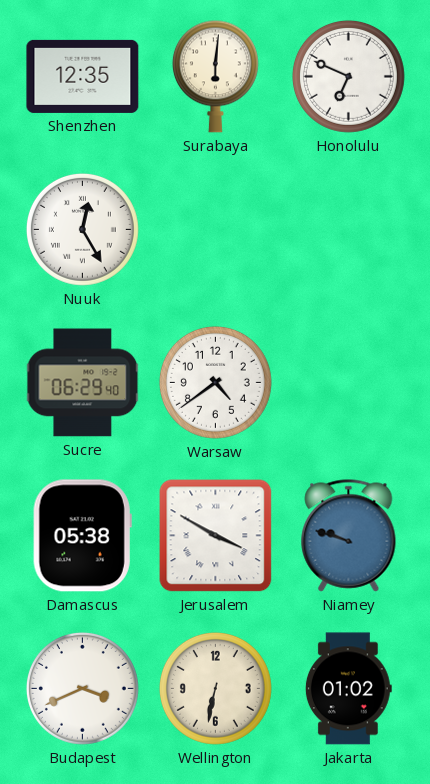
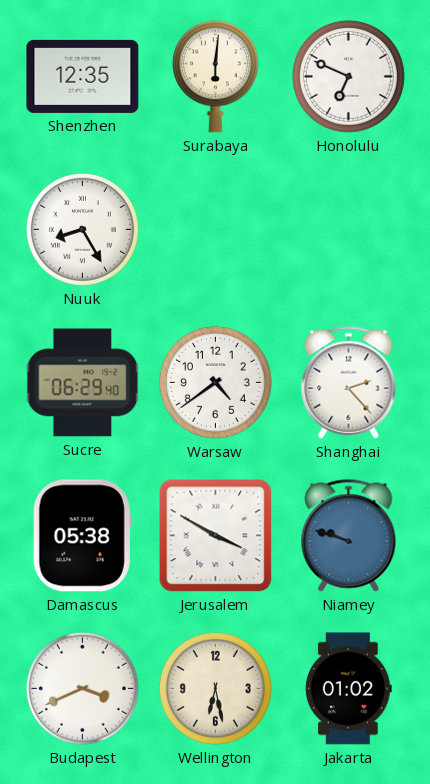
Nuuk: 12:25 -> 8:25 (82, 229)
Shanghai: none -> 2:23 (349, 383)
Wellington: 6:32 -> 6:28 (215, 688)
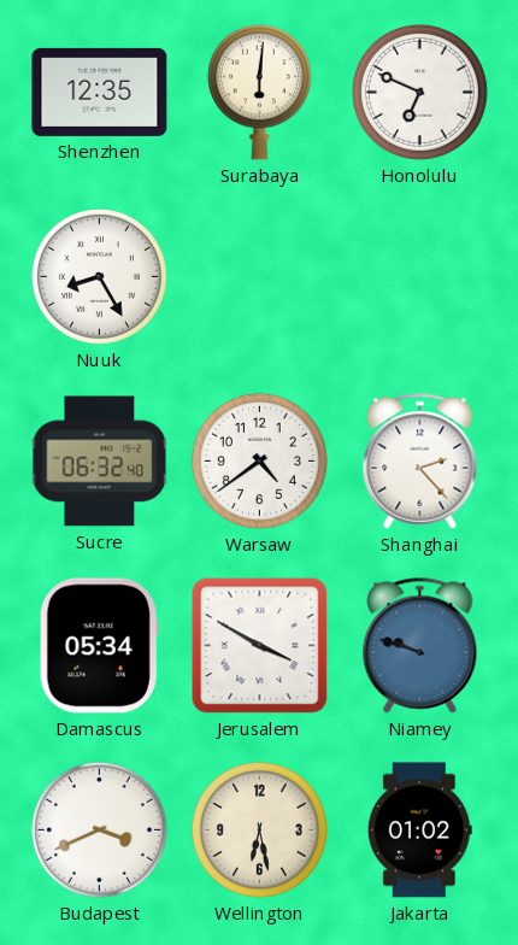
Sucre: 06:29 -> 06:32 (100, 462)
Damascus: 05:38 -> 05:34 (99, 646)
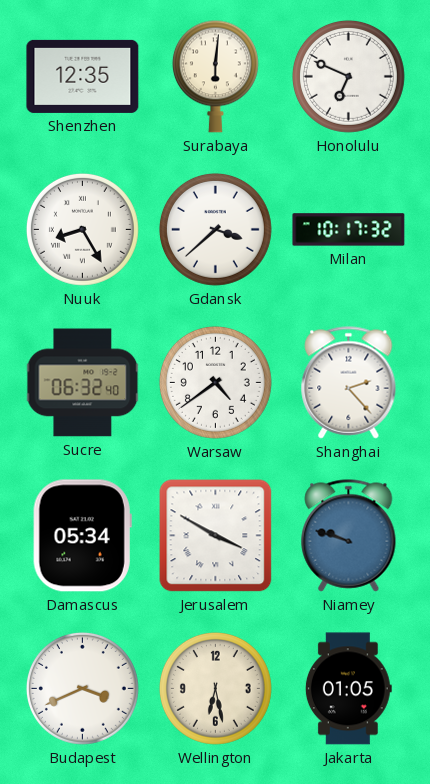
Gdansk: none -> 3:38 (215, 229)
Milan: none -> 10:17 (349, 230)
Jakarta: 01:02 -> 01:05 (348, 689)
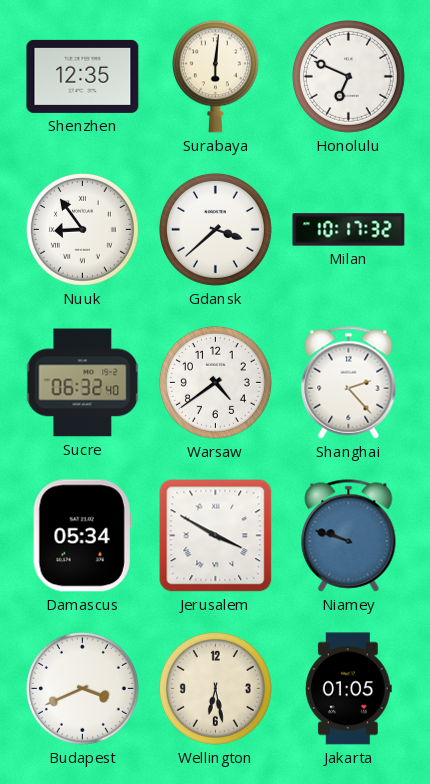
Nuuk: 8:25 -> 8:54 (82, 229)
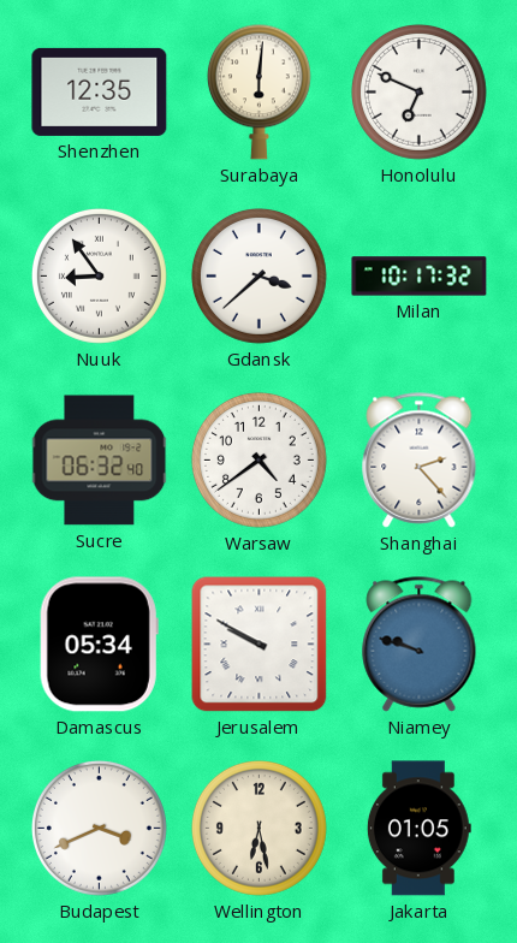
Jerusalem: 3:50 -> 9:50 (260, 645)
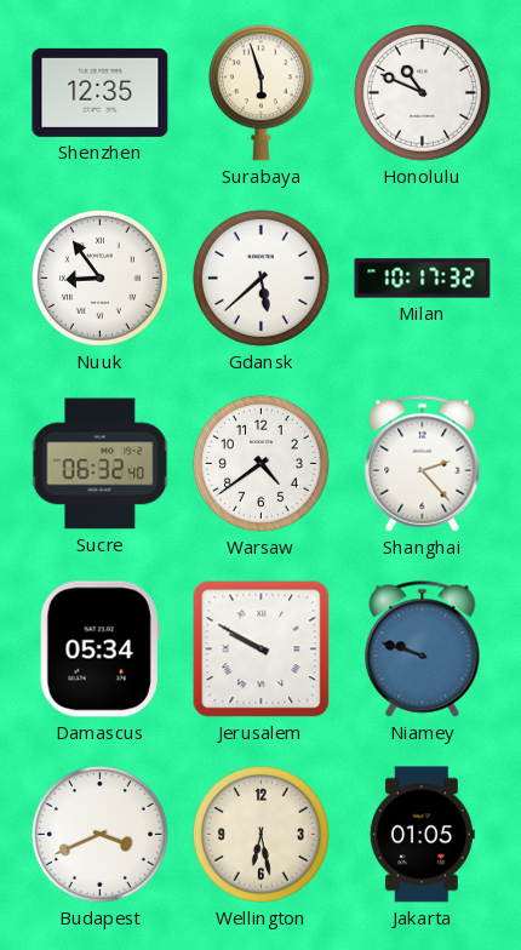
Surabaya: 6:01 -> 5:57 (260, 92)
Honolulu: 6:49 -> 10:49 (422, 92)
Gdansk: 3:38 -> 5:38 (260, 277)
